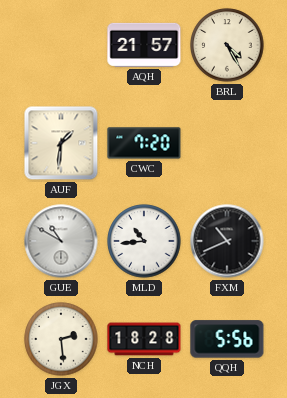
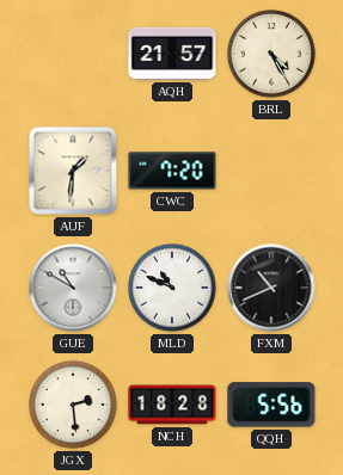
MLD: 10:44 -> 10:49 (172, 288)
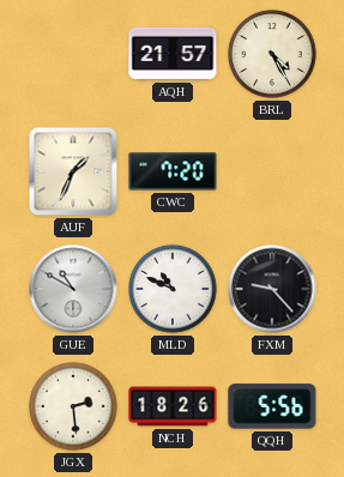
AUF: 1:31 -> 1:34 (73, 171)
FXM: 10:41 -> 9:23 (272, 289)
NCH: 18:28 -> 18:26 (173, 406)
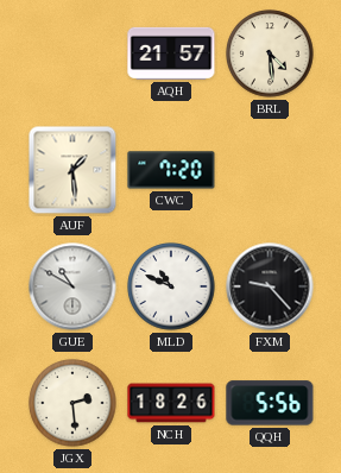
BRL: 4:25 -> 4:29 (270, 53)
AUF: 1:34 -> 1:29 (72, 170)
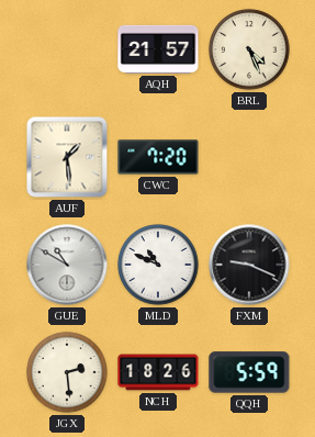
BRL: 4:29 -> 4:26 (249, 49)
FXM: 9:23 -> 9:19 (249, 265)
QQH: 5:56 -> 5:59 (249, 372)
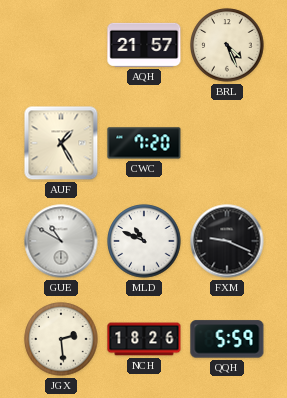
AUF: 1:29 -> 1:25 (61, 143)
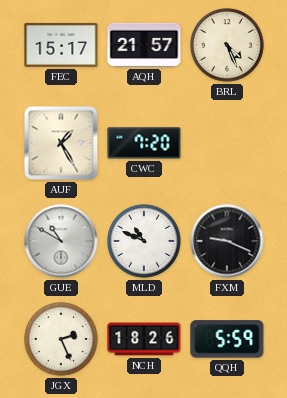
FEC: none -> 15:17 (61, 45)
JGX: 2:29 -> 2:26 (61, 339)
